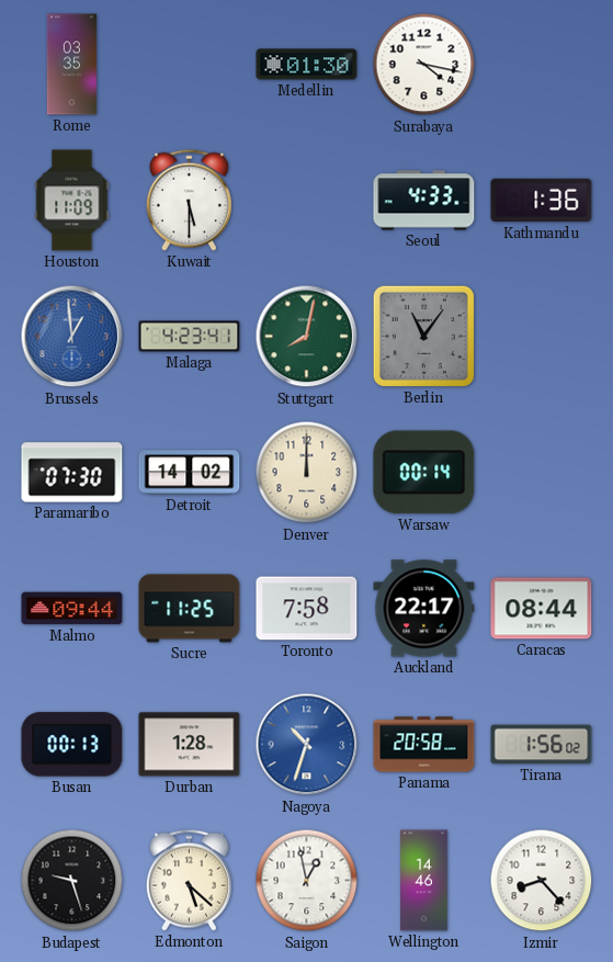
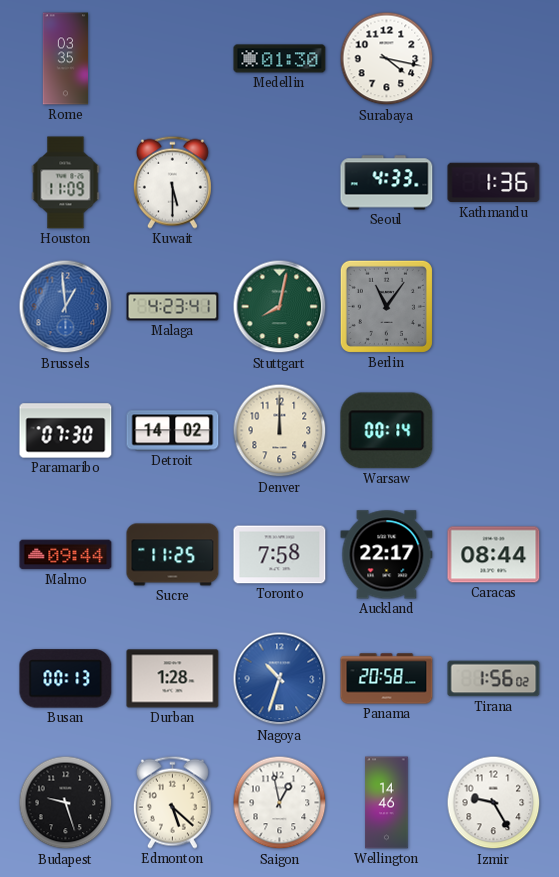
Izmir: 8:23 -> 9:25 (494, 803)
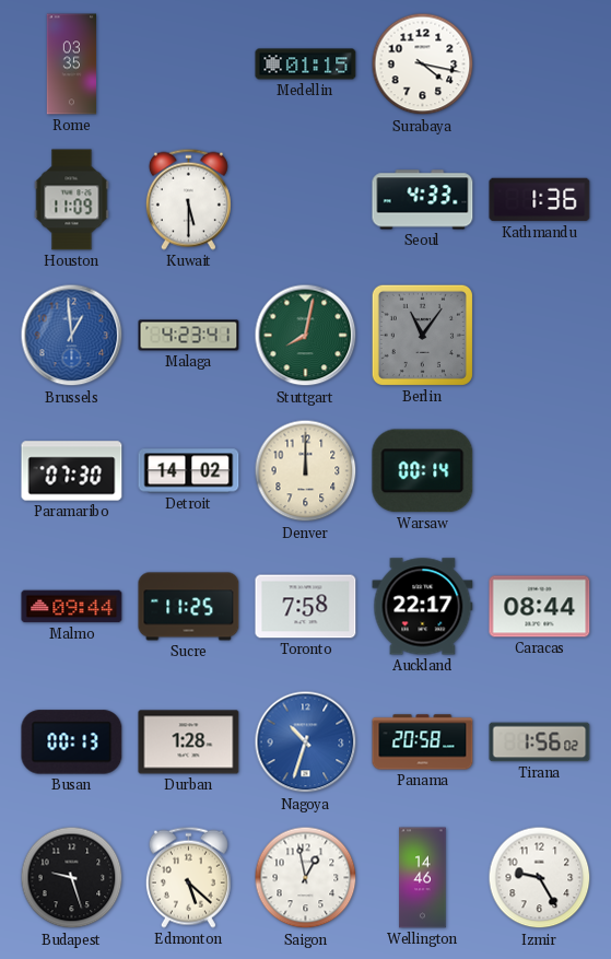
Medellin: 01:30 -> 01:15 (306, 65)
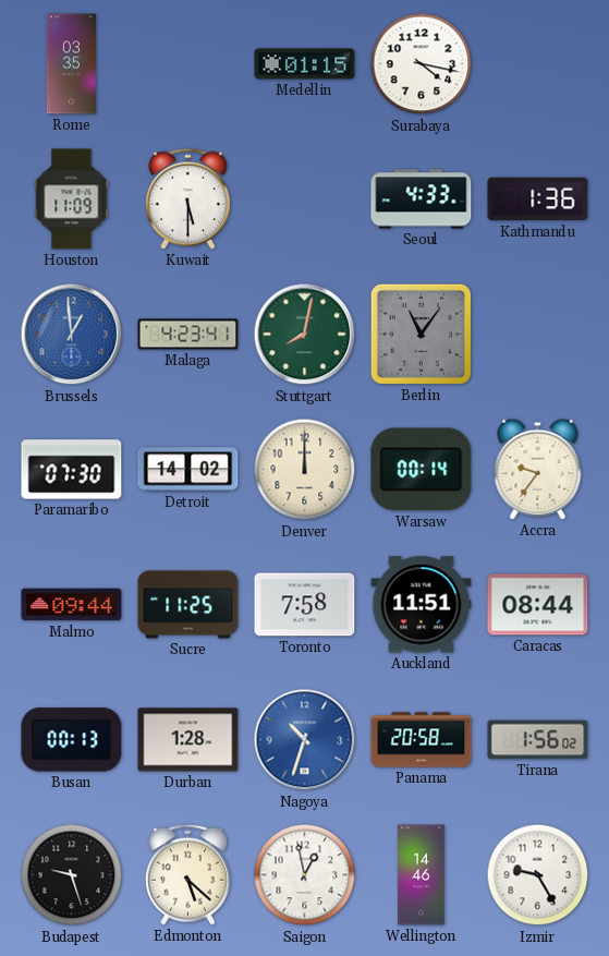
Accra: none -> 9:36 (538, 469)
Auckland: 22:17 -> 11:51 (422, 605)
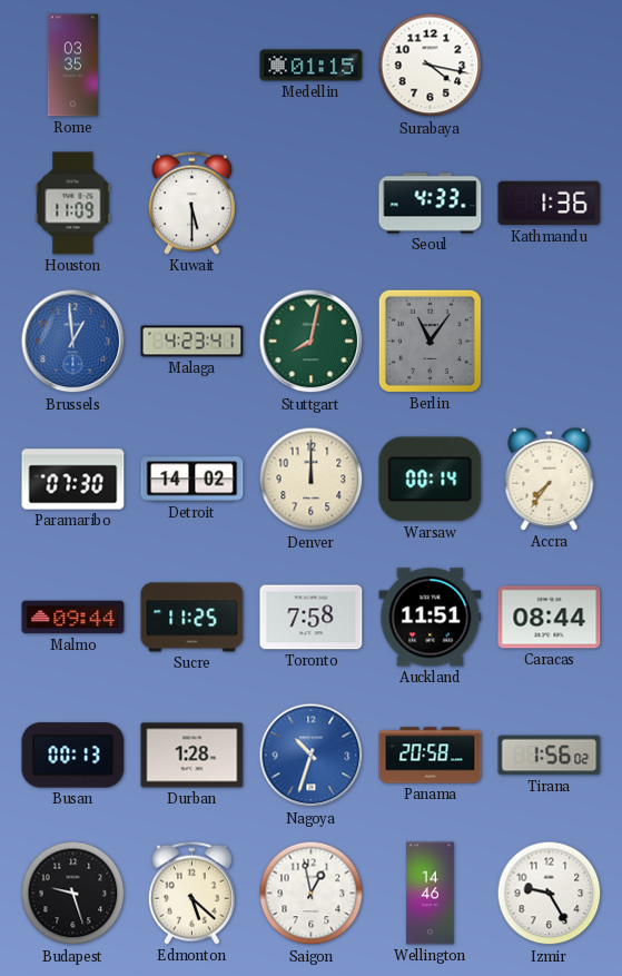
Accra: 9:36 -> 7:36 (550, 479)
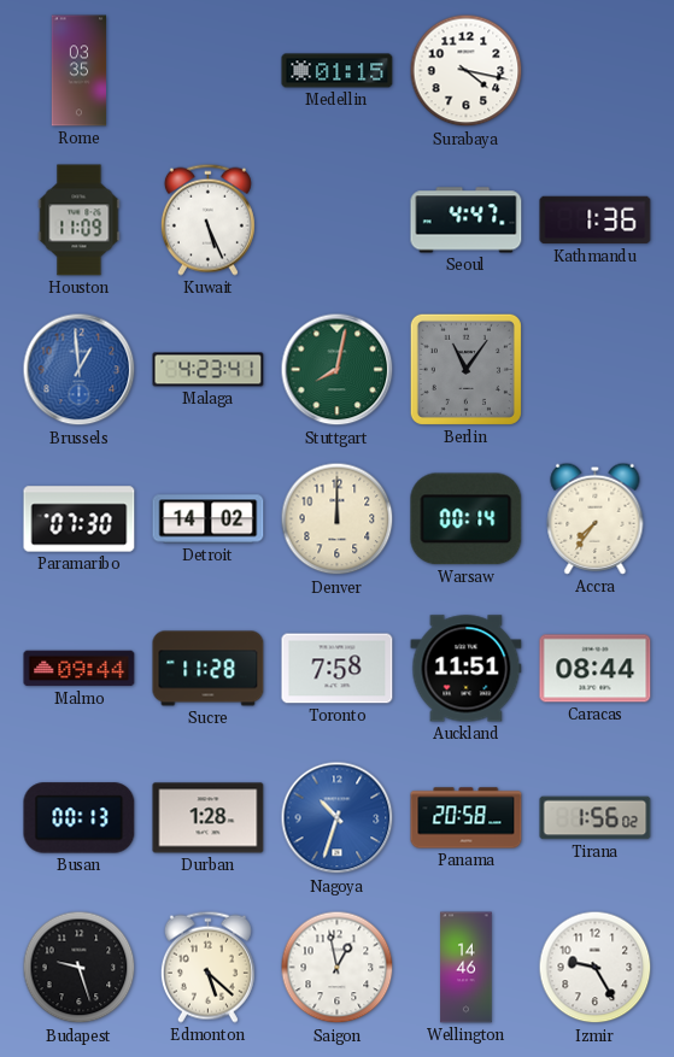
Kuwait: 5:30 -> 5:26 (207, 219)
Seoul: 4:33 -> 4:47 (467, 221)
Sucre: 11:25 -> 11:28 (209, 669)
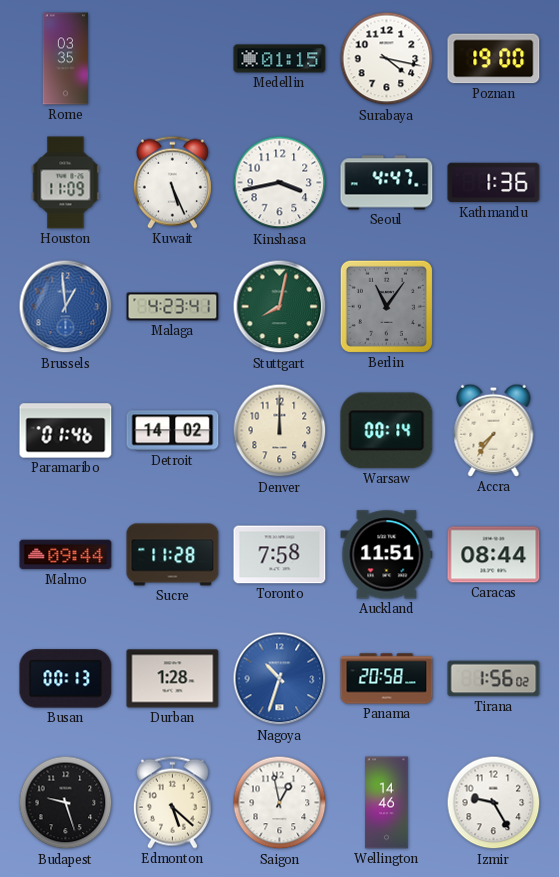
Poznan: none -> 19:00 (494, 59)
Kinshasa: none -> 3:43 (280, 183)
Paramaribo: 07:30 -> 01:46 (66, 431)
